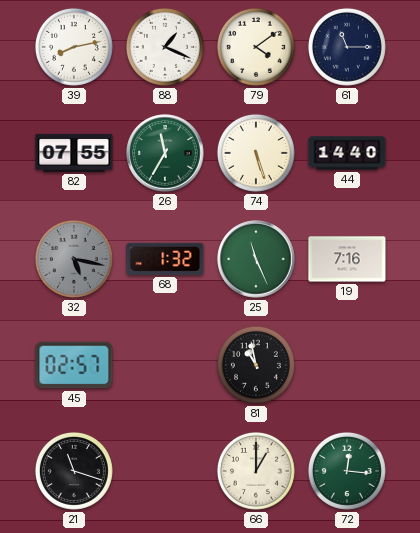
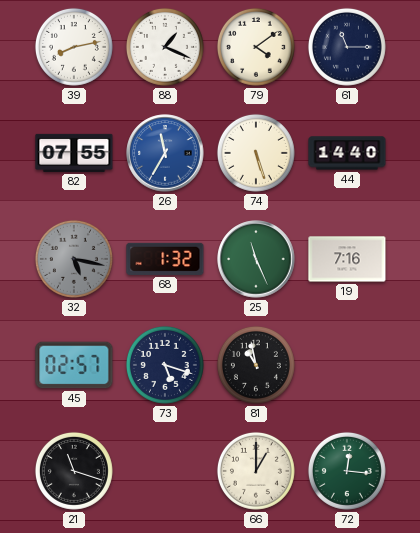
26 dial: green -> blue (165, 153)
73: none -> 5:18 (165, 365)
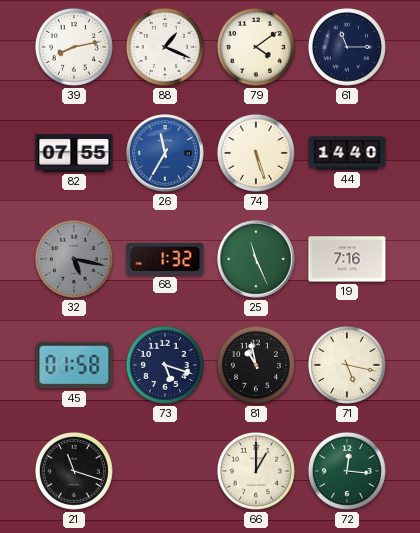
45: 02:57 -> 01:58 (74, 365)
71: none -> 5:17 (347, 365)
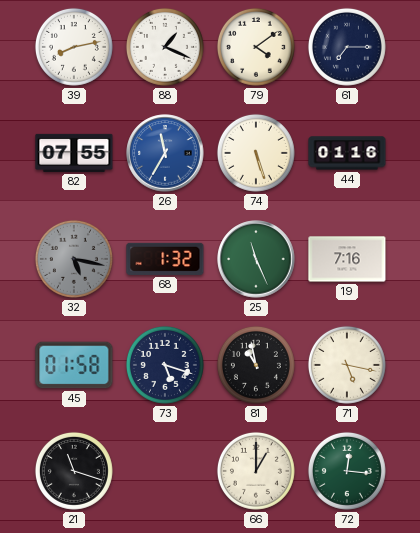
61: 11:15 -> 7:15 (347, 47)
44: 14:40 -> 01:16 (347, 153)
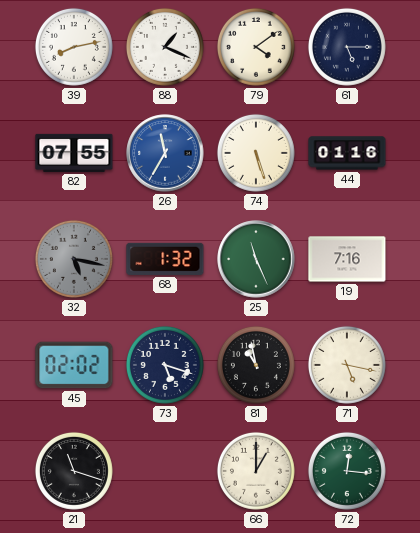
61: 7:15 -> 5:15 (347, 47)
45: 01:58 -> 02:02 (74, 365)
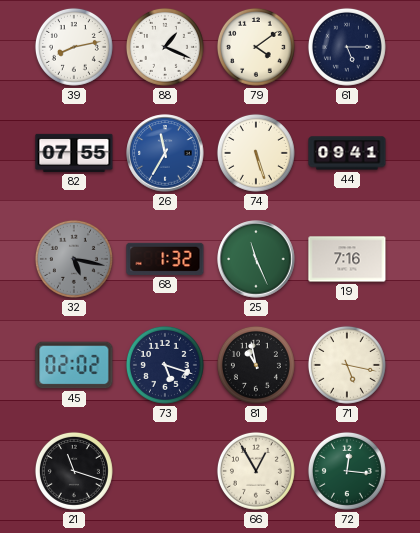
44: 01:16 -> 09:41 (347, 153)
66: 1:00 -> 12:55 (256, 471)
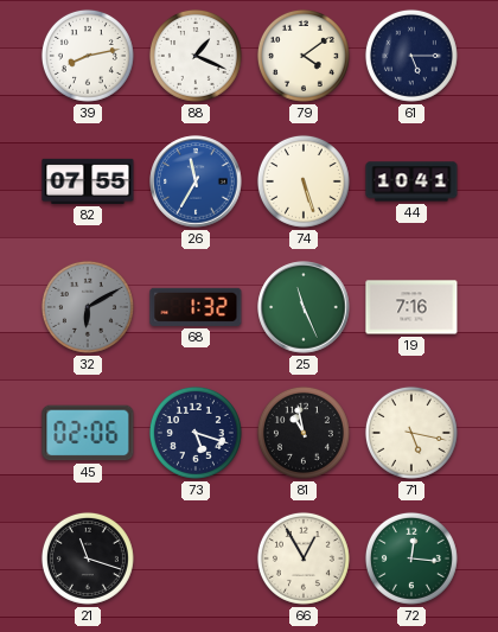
44: 09:41 -> 10:41 (411, 181)
32: 5:17 -> 6:10 (88, 307)
45: 02:02 -> 02:06 (88, 433)
